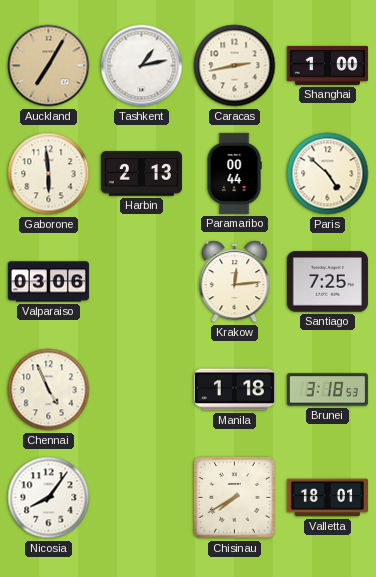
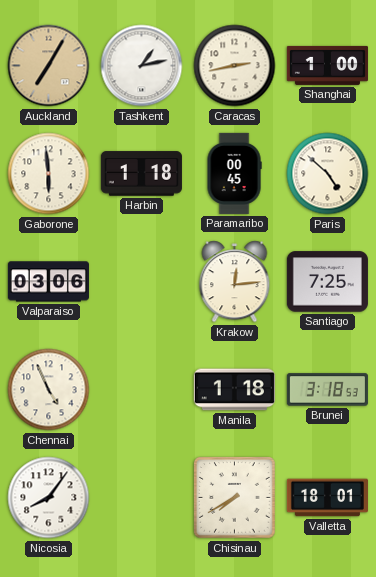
Harbin: 2:13 -> 1:18 (141, 174)
Paramaribo: 00:44 -> 00:45 (234, 173)
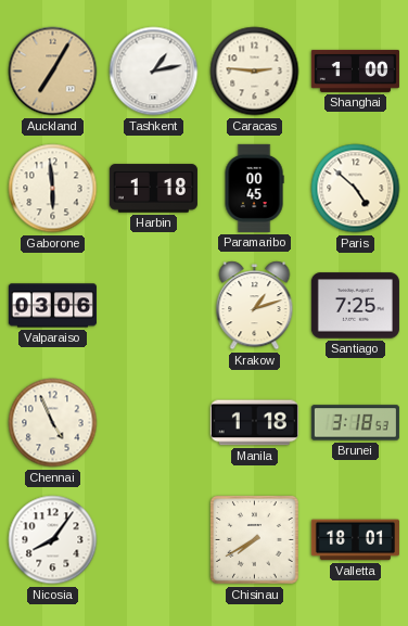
Caracas: 2:43 -> 2:46 (255, 72)
Krakow: 12:14 -> 1:12 (255, 306)
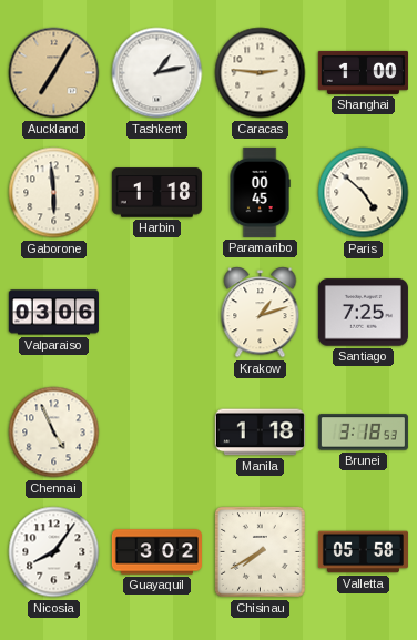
Guayaquil: none -> 3:02 (156, 552)
Valletta: 18:01 -> 05:58 (363, 552)
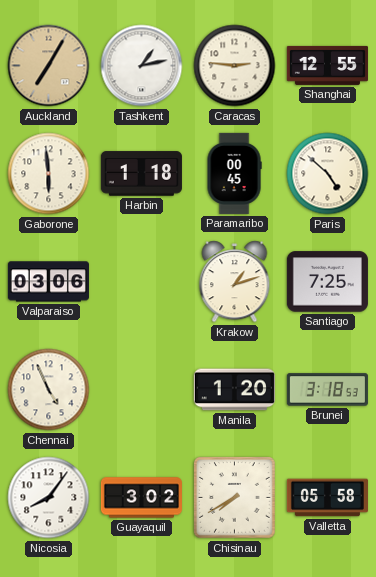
Shanghai: 1:00 -> 12:55 (327, 65)
Manila: 1:18 -> 1:20 (234, 390)
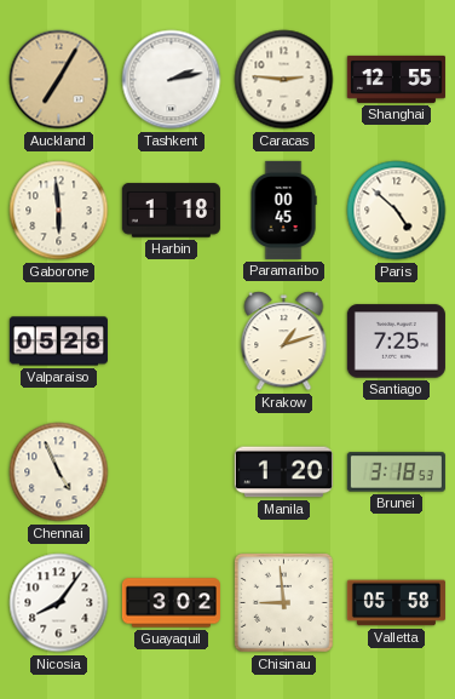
Tashkent: 1:13 -> 2:13 (172, 80)
Valparaiso: 03:06 -> 05:28 (58, 342)
Chisinau: 7:40 -> 8:59 (284, 603)
